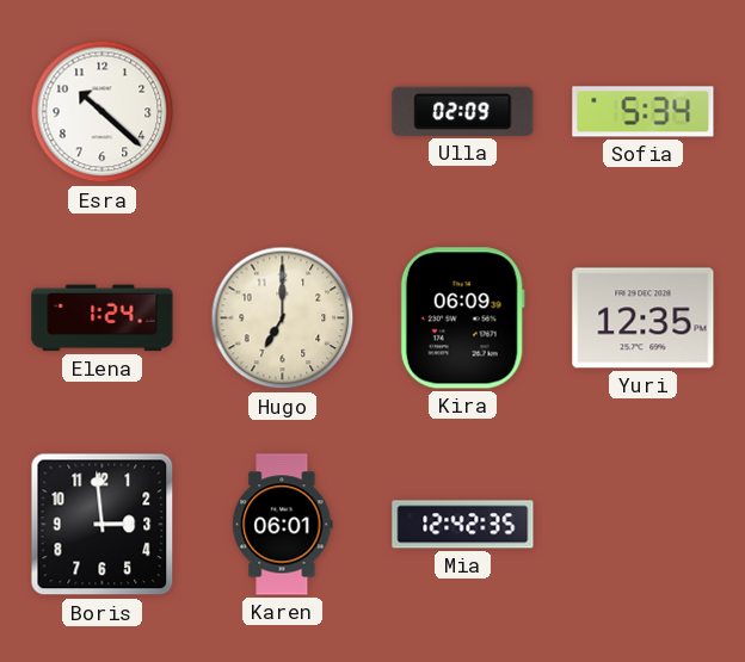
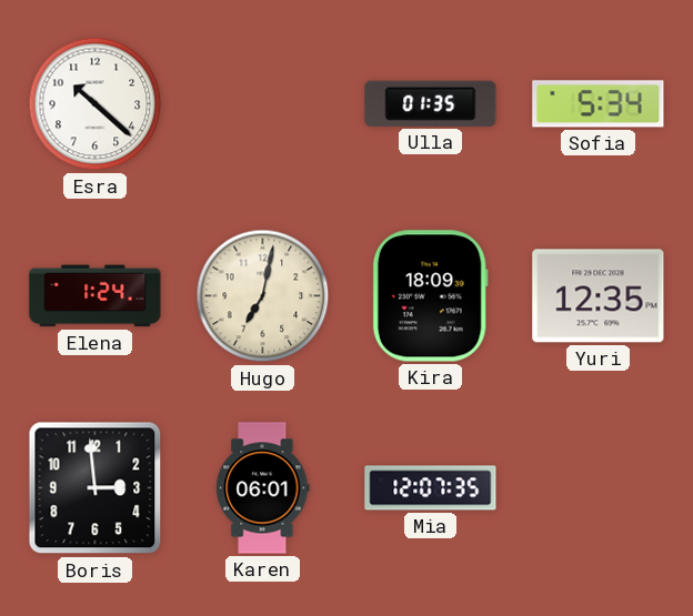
Ulla: 02:09 -> 01:35 (431, 103)
Hugo: 7:00 -> 7:02 (263, 296)
Kira: 06:09 -> 18:09 (430, 296)
Mia: 12:42 -> 12:07 (431, 488)
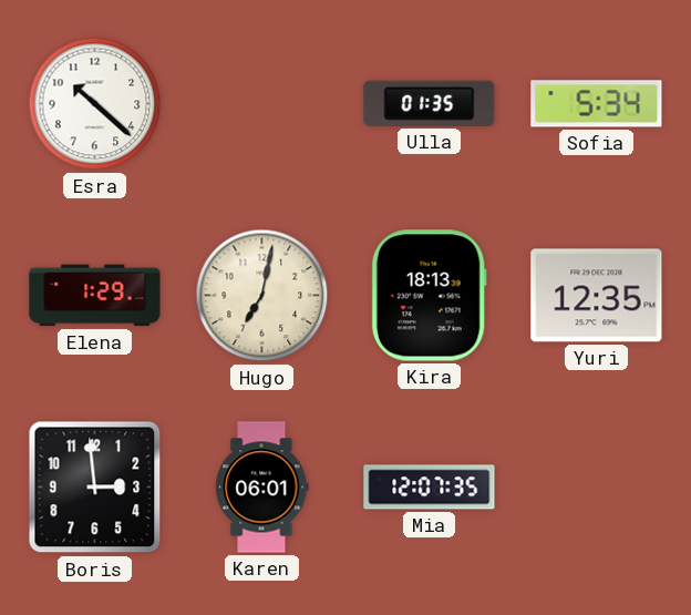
Elena: 1:24 -> 1:29 (95, 296)
Kira: 18:09 -> 18:13 (429, 296)
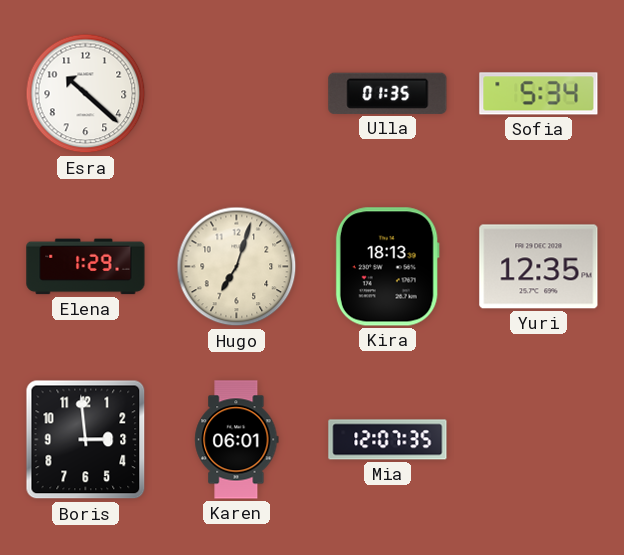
Hugo: 7:02 -> 7:03 (237, 267)
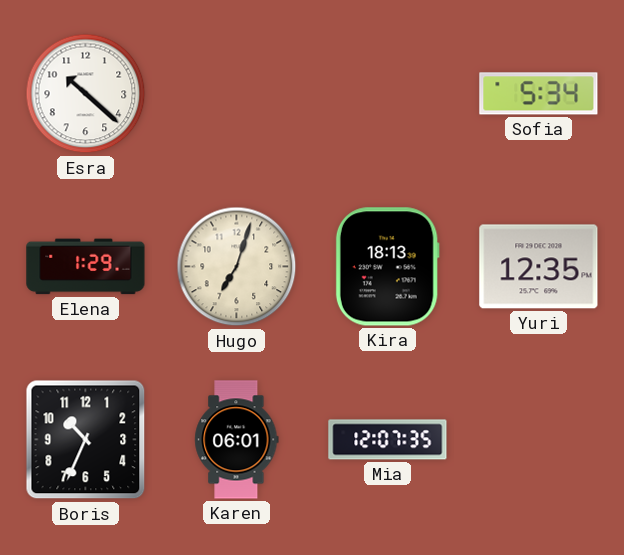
Ulla: 01:35 -> none (388, 93)
Boris: 2:59 -> 10:34 (86, 440)
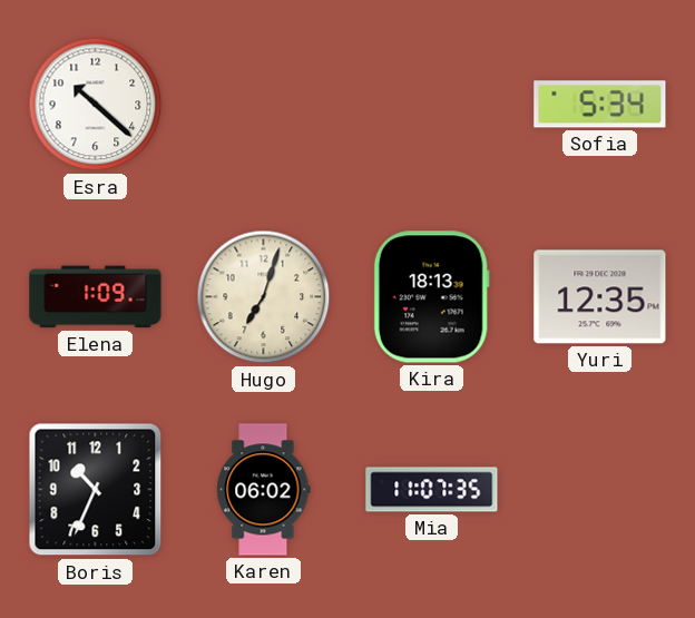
Elena: 1:29 -> 1:09 (96, 297)
Karen: 06:01 -> 06:02 (264, 490)
Mia: 12:07 -> 11:07 (432, 490)
